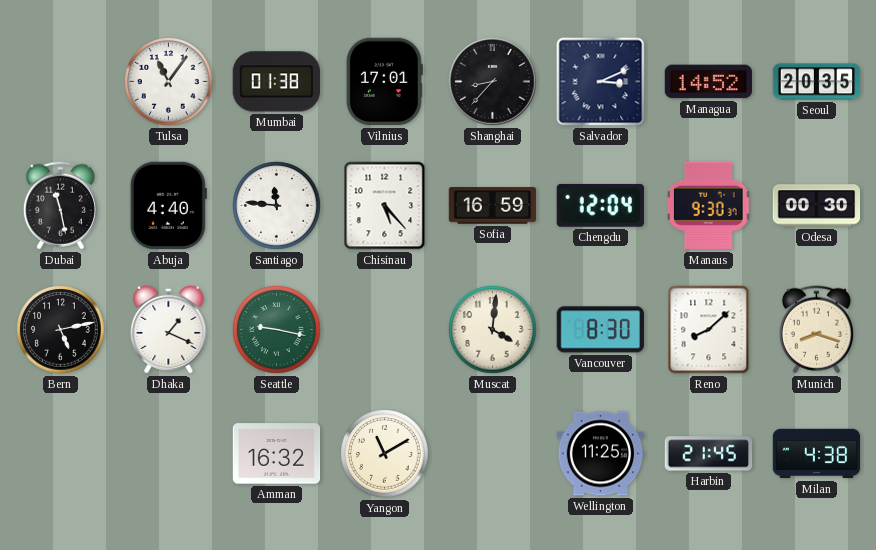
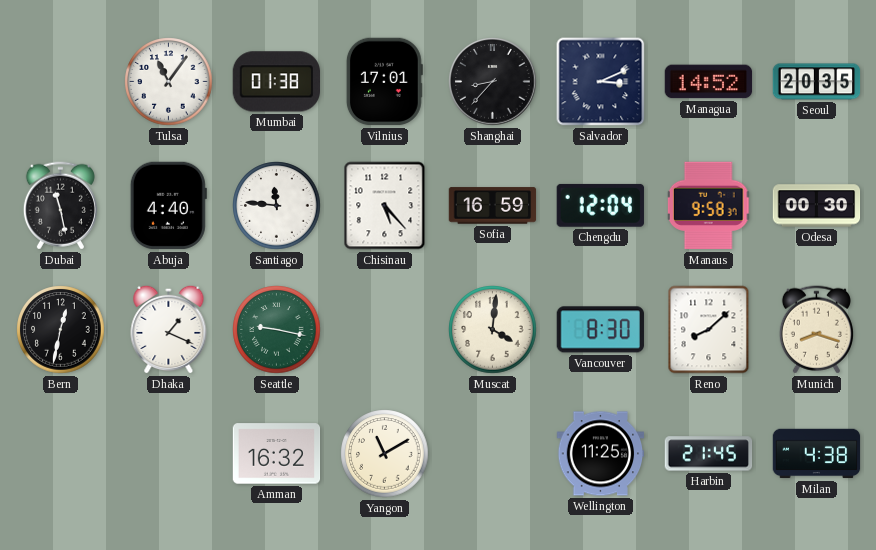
Manaus: 9:30 -> 9:58 (709, 206)
Bern: 5:13 -> 12:32 (61, 330)
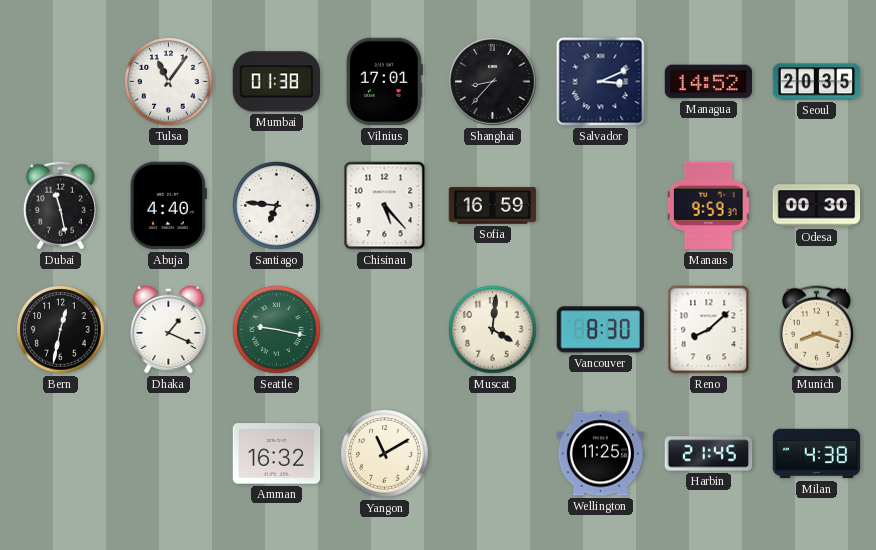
Santiago: 11:46 -> 6:46 (277, 206)
Chengdu: 12:04 -> none (600, 205)
Manaus: 9:58 -> 9:59 (709, 206)
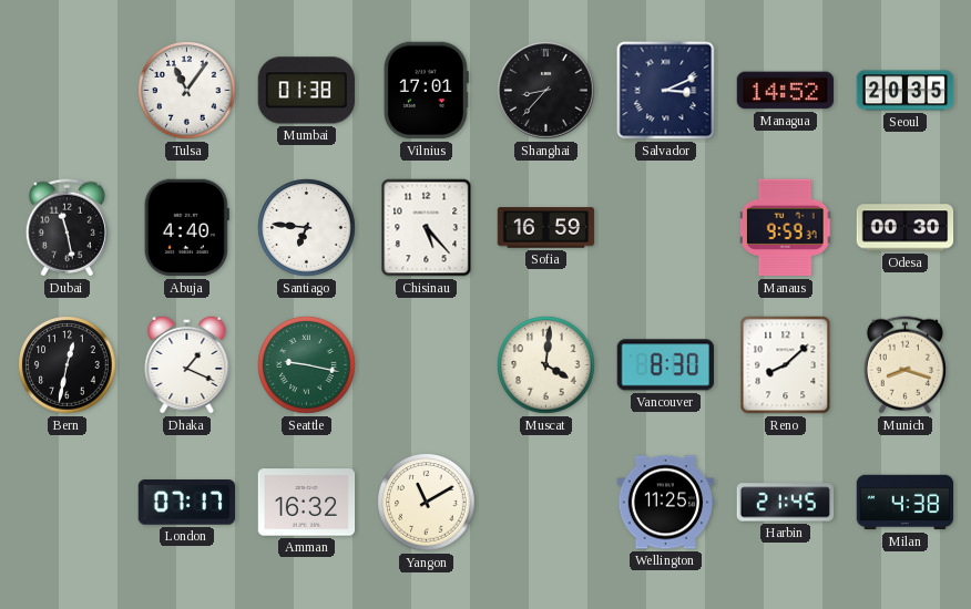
London: none -> 07:17 (186, 503)
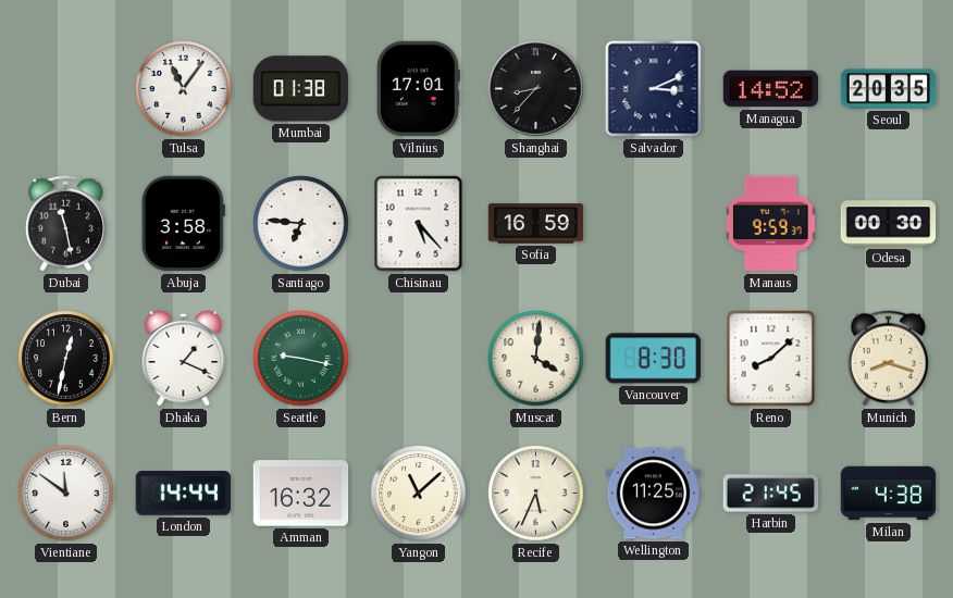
Abuja: 4:40 -> 3:58 (183, 224)
Vientiane: none -> 11:51 (66, 494)
London: 07:17 -> 14:44 (183, 494)
Yangon: 11:10 -> 11:08 (419, 494)
Recife: none -> 5:34 (536, 494)
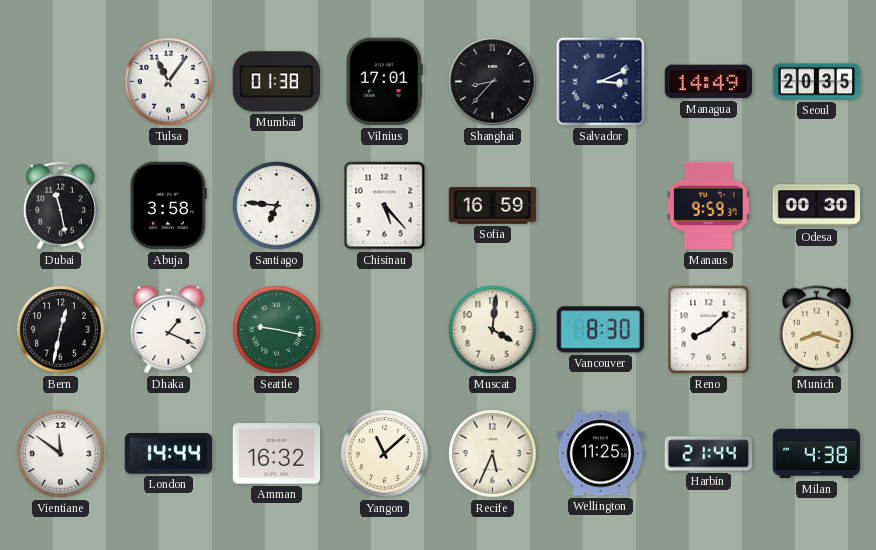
Managua: 14:52 -> 14:49 (709, 82)
Harbin: 21:45 -> 21:44 (709, 454)
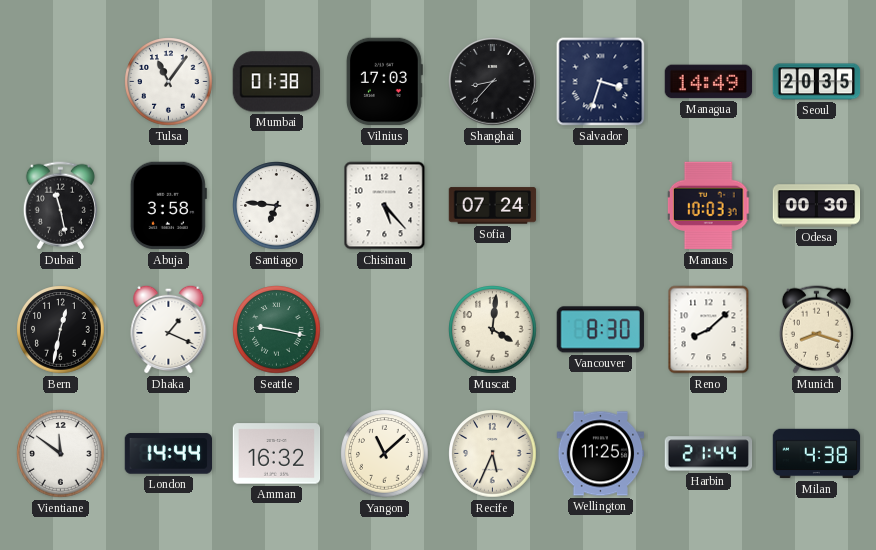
Vilnius: 17:01 -> 17:03 (384, 82)
Salvador: 3:11 -> 3:33 (601, 82)
Sofia: 16:59 -> 07:24 (493, 206)
Manaus: 9:59 -> 10:03 (709, 206)
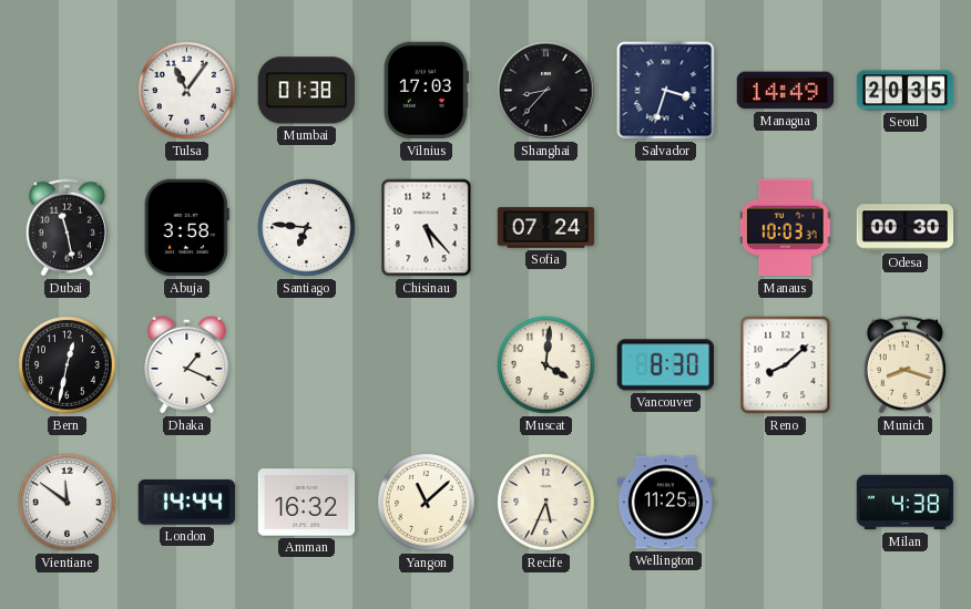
Seattle: 9:17 -> none (277, 330)
Harbin: 21:44 -> none (709, 454)
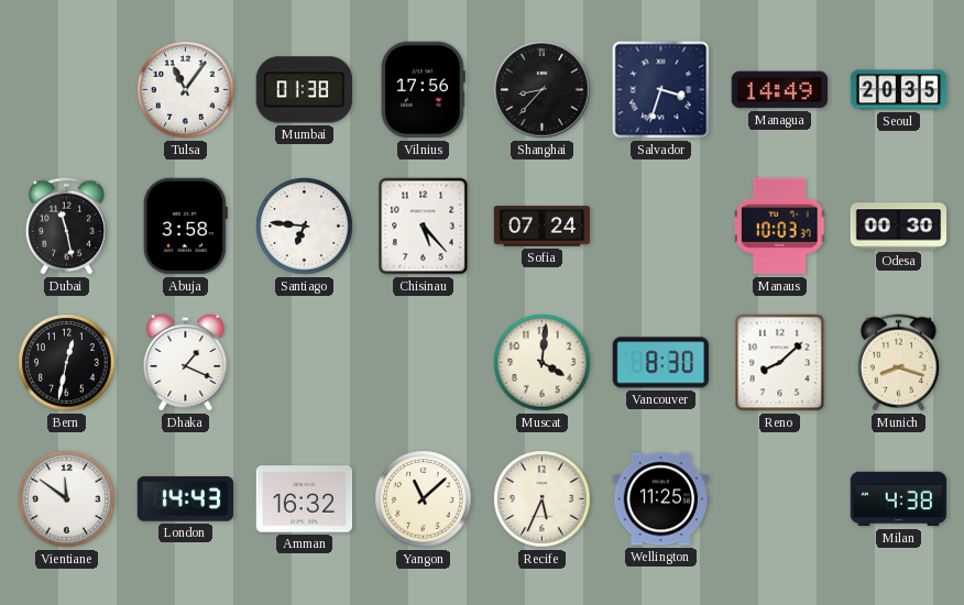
Vilnius: 17:03 -> 17:56 (423, 90)
London: 14:44 -> 14:43 (185, 499)
